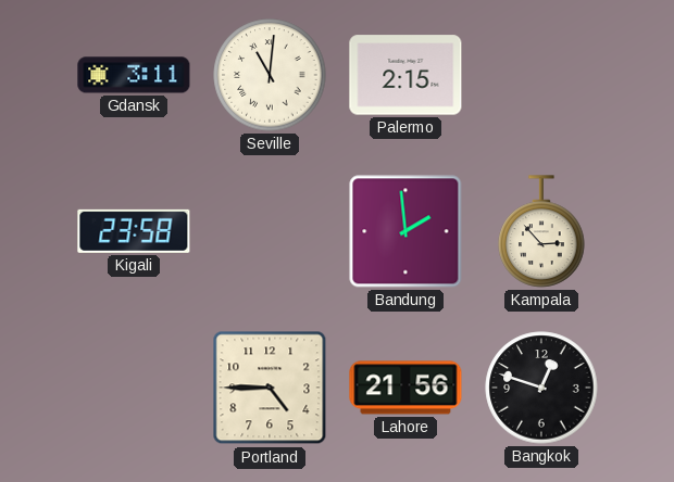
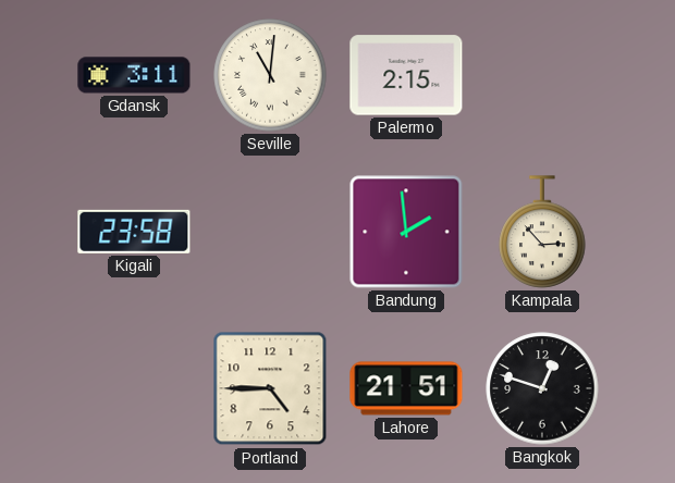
Lahore: 21:56 -> 21:51 (406, 388)
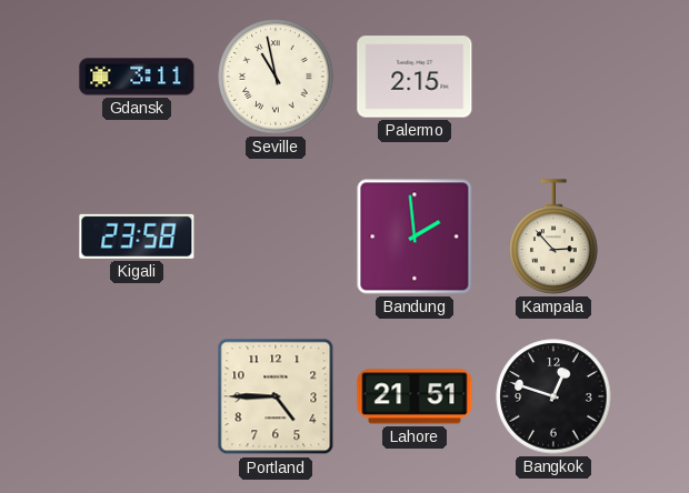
Seville: 11:01 -> 10:58 (276, 77)
